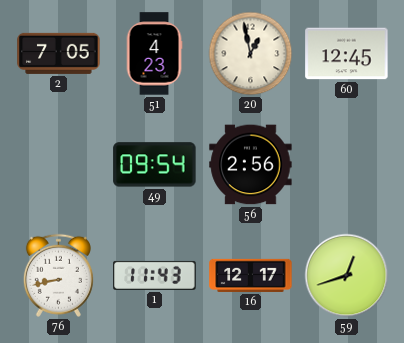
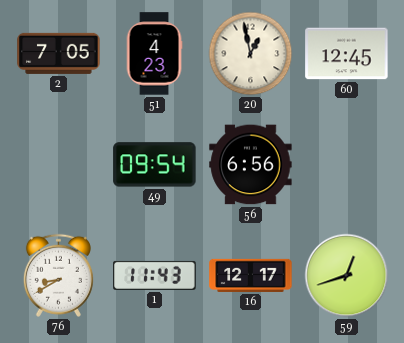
56: 2:56 -> 6:56 (251, 165)
76: 8:43 -> 8:40 (58, 275)
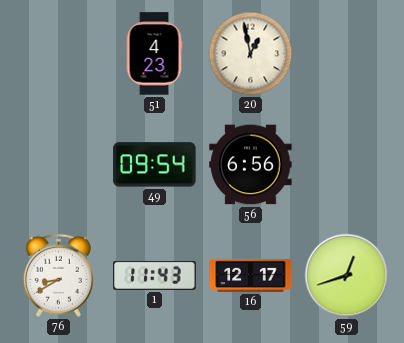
2: 7:05 -> none (59, 53)
60: 12:45 -> none (347, 54)
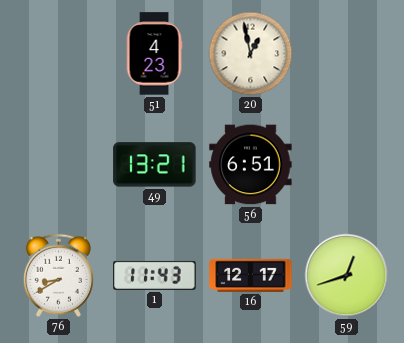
49: 09:54 -> 13:21 (155, 165)
56: 6:56 -> 6:51 (251, 165)
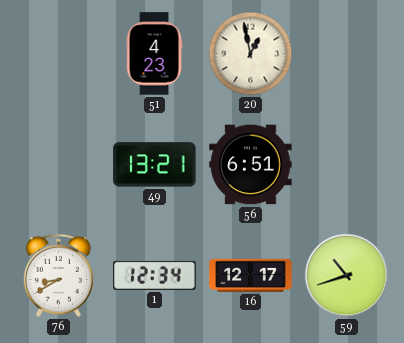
1: 11:43 -> 12:34 (155, 275)
59: 12:42 -> 10:42 (347, 276)
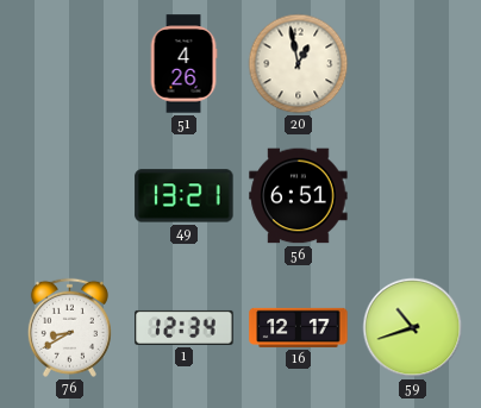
51: 4:23 -> 4:26 (183, 64)
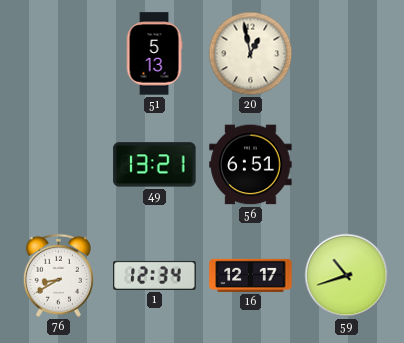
51: 4:26 -> 5:13 (154, 54)
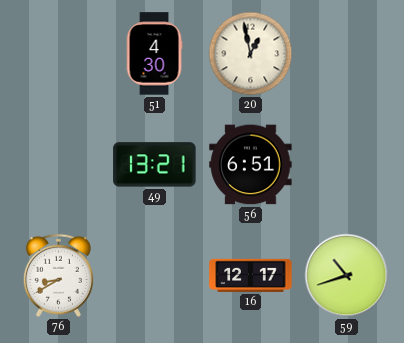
51: 5:13 -> 4:30 (154, 54)
1: 12:34 -> none (155, 275)
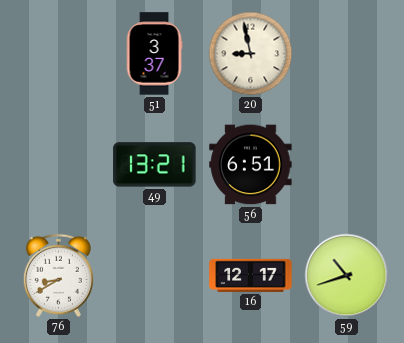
51: 4:30 -> 3:37 (154, 54)
20: 12:58 -> 8:58 (251, 54)
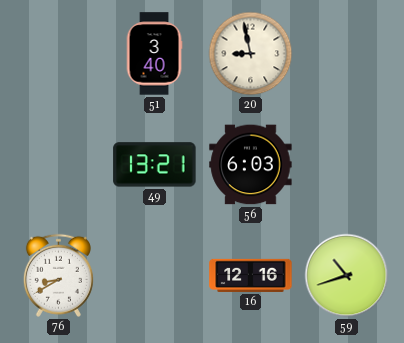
51: 3:37 -> 3:40 (154, 54)
56: 6:51 -> 6:03 (251, 165)
16: 12:17 -> 12:16 (251, 275)
